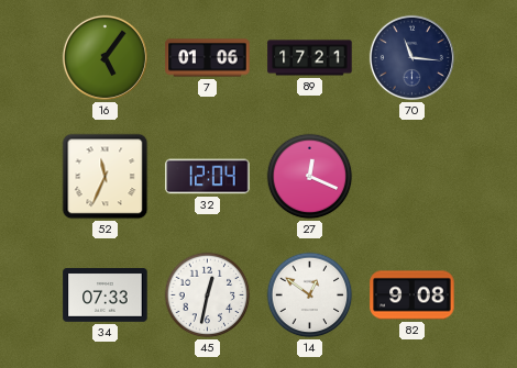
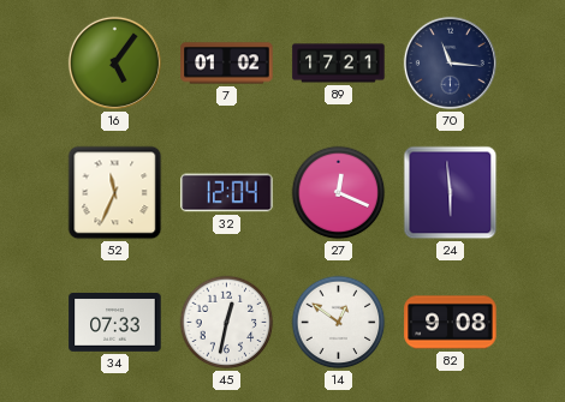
7: 01:06 -> 01:02 (227, 64)
24: none -> 5:59 (451, 193)
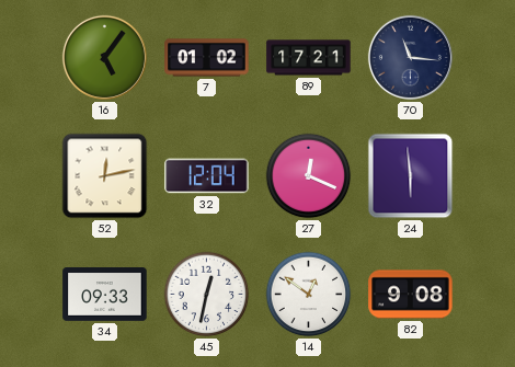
52: 11:34 -> 12:13 (105, 176)
34: 07:33 -> 09:33 (105, 295)
